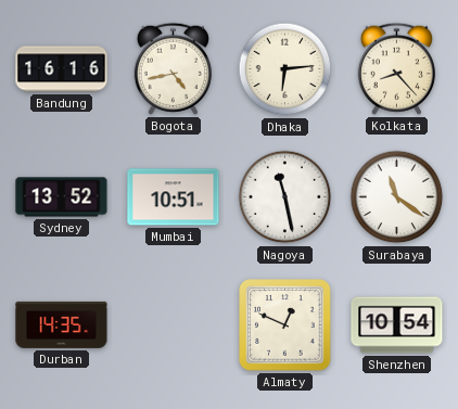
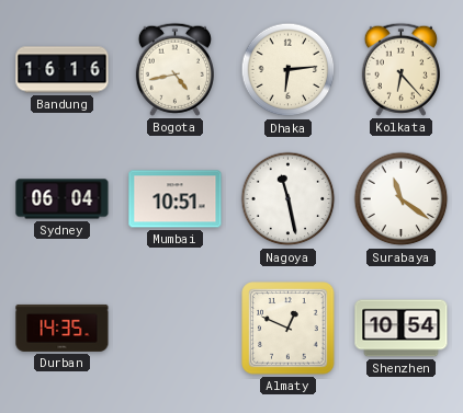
Kolkata: 8:23 -> 6:23 (400, 69)
Sydney: 13:52 -> 06:04 (63, 199)
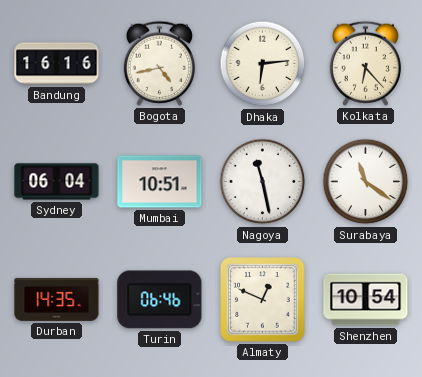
Turin: none -> 06:46 (160, 300)
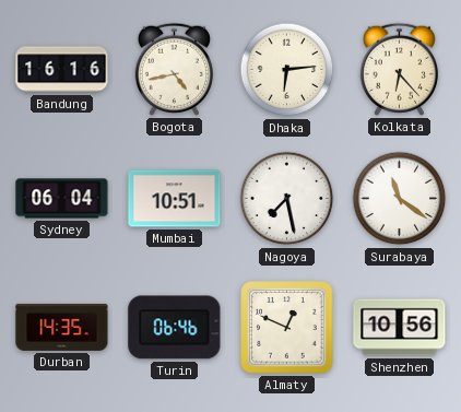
Nagoya: 11:28 -> 7:28 (287, 199)
Shenzhen: 10:54 -> 10:56 (400, 328)
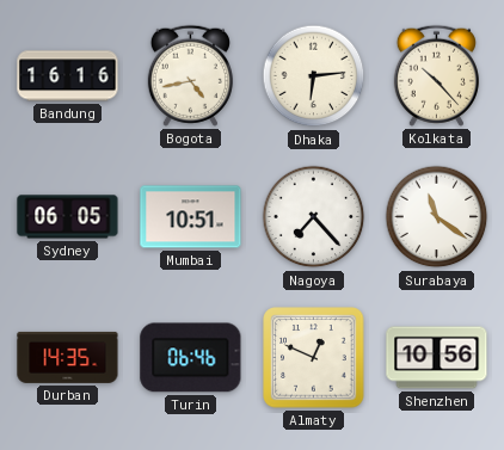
Kolkata: 6:23 -> 10:23 (436, 75)
Sydney: 06:04 -> 06:05 (68, 217)
Nagoya: 7:28 -> 7:23 (314, 217)
